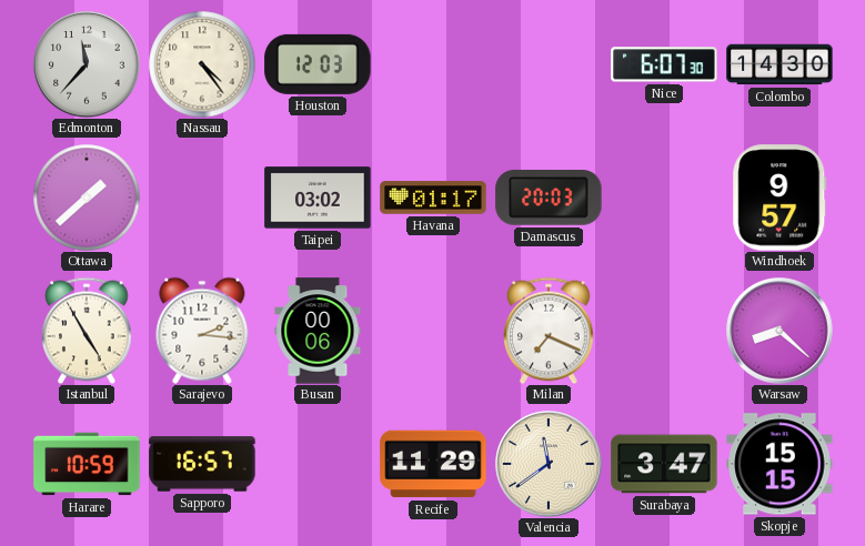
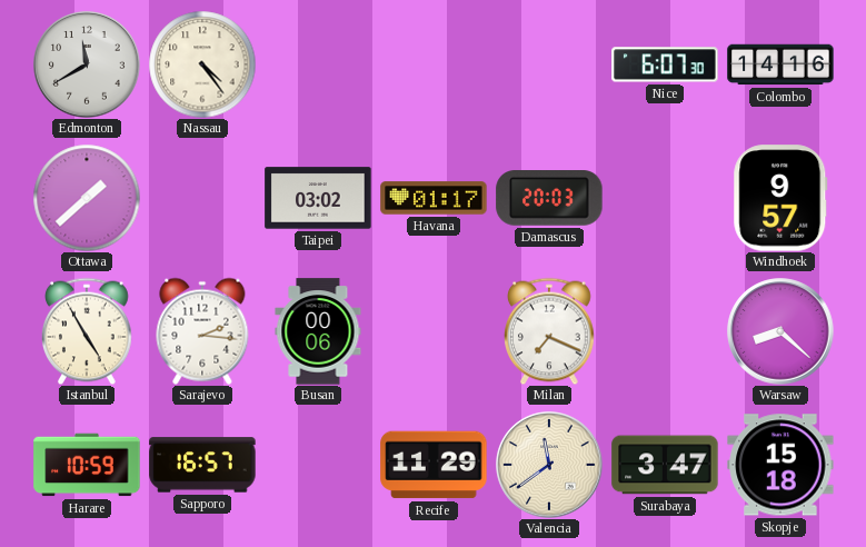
Edmonton: 11:37 -> 11:40 (87, 64)
Houston: 12:03 -> none (318, 64)
Colombo: 14:30 -> 14:16 (780, 64)
Skopje: 15:15 -> 15:18 (780, 465)
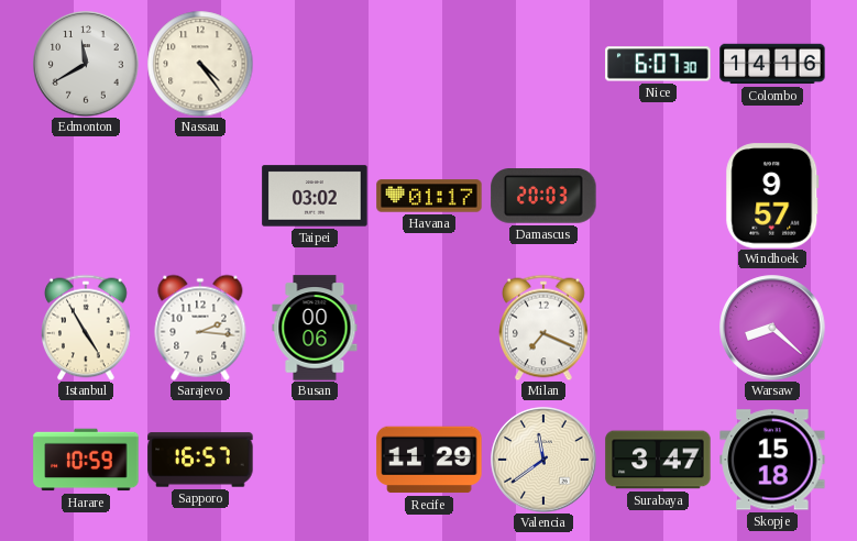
Ottawa: 1:38 -> none (87, 198)
